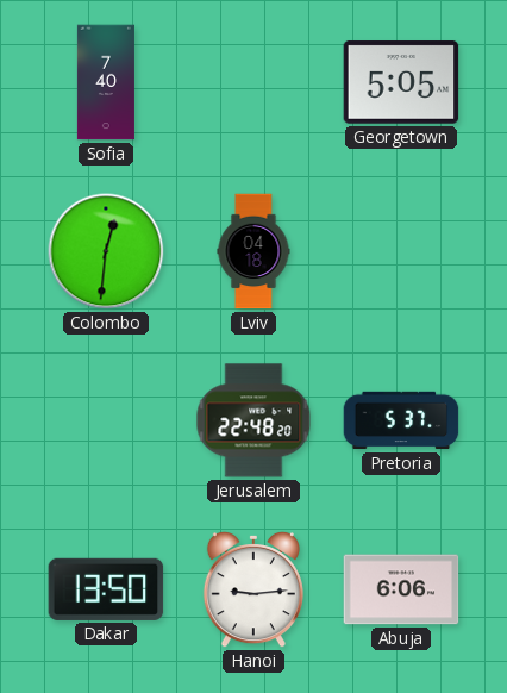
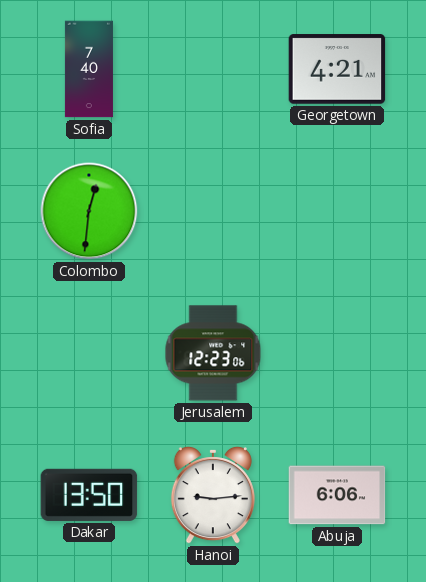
Georgetown: 5:05 -> 4:21 (337, 69)
Lviv: 04:18 -> none (253, 251)
Jerusalem: 22:48 -> 12:23 (213, 353)
Pretoria: 5:37 -> none (401, 420)
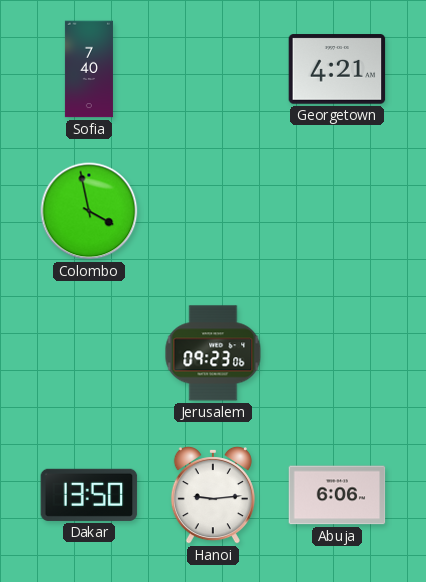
Colombo: 12:31 -> 3:58 (89, 211)
Jerusalem: 12:23 -> 09:23 (213, 353)
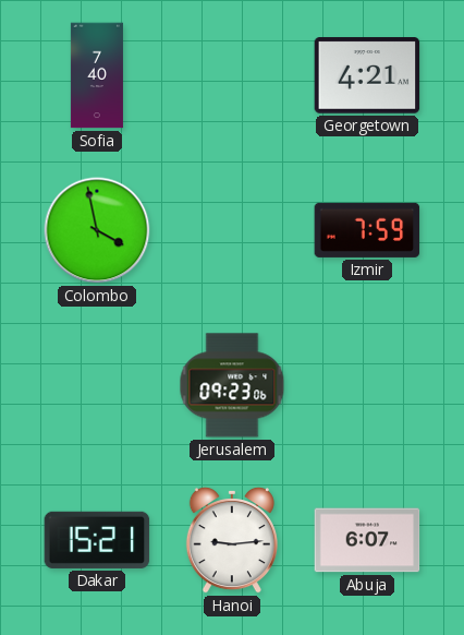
Izmir: none -> 7:59 (367, 230)
Dakar: 13:50 -> 15:21 (97, 540)
Abuja: 6:06 -> 6:07 (367, 540)
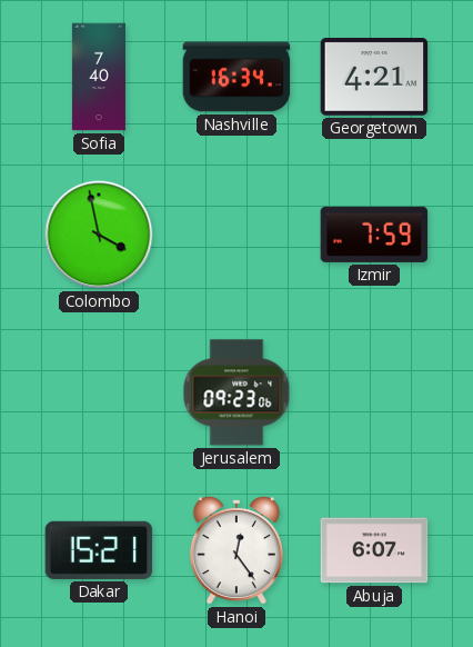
Nashville: none -> 16:34 (236, 77)
Hanoi: 9:14 -> 12:24 (236, 550)
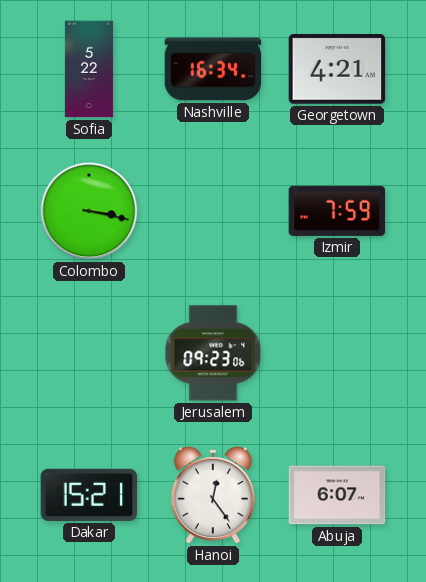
Sofia: 7:40 -> 5:22 (89, 69)
Colombo: 3:58 -> 3:17 (89, 211)
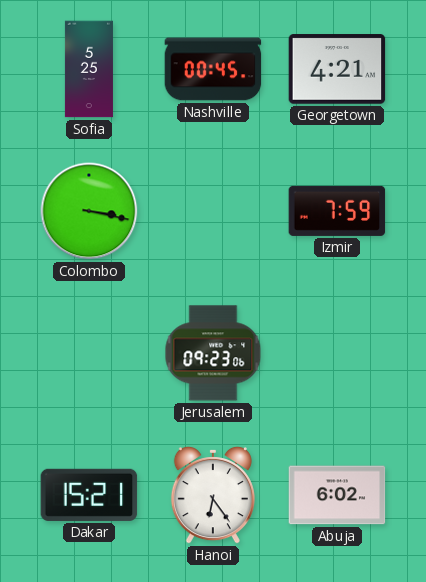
Sofia: 5:22 -> 5:25 (89, 69)
Nashville: 16:34 -> 00:45 (213, 69)
Hanoi: 12:24 -> 6:24 (213, 495)
Abuja: 6:07 -> 6:02 (337, 495)
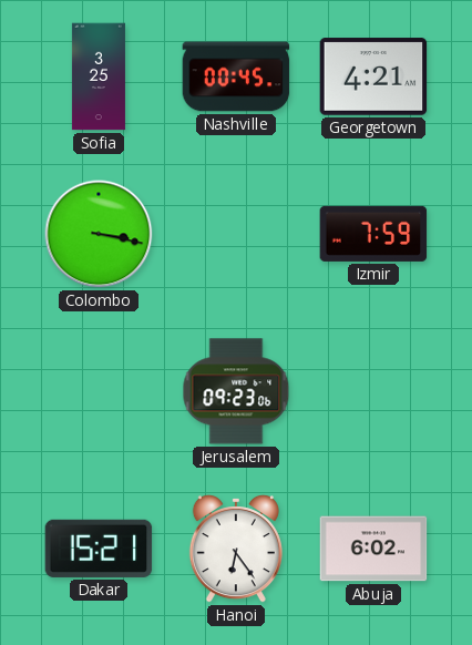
Sofia: 5:25 -> 3:25 (99, 76)
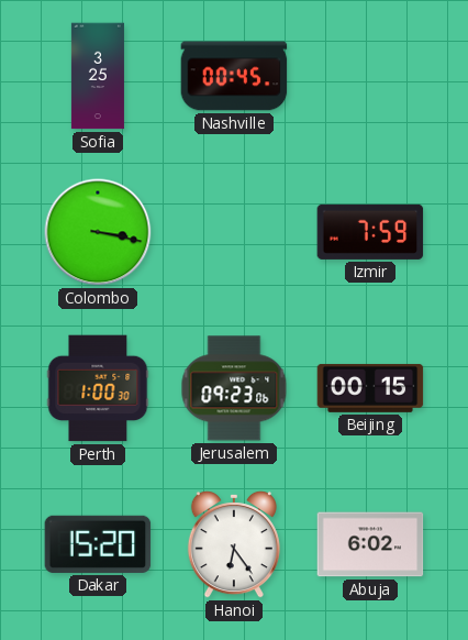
Georgetown: 4:21 -> none (373, 76)
Perth: none -> 1:00 (98, 388)
Beijing: none -> 00:15 (370, 388)
Dakar: 15:21 -> 15:20 (98, 544)
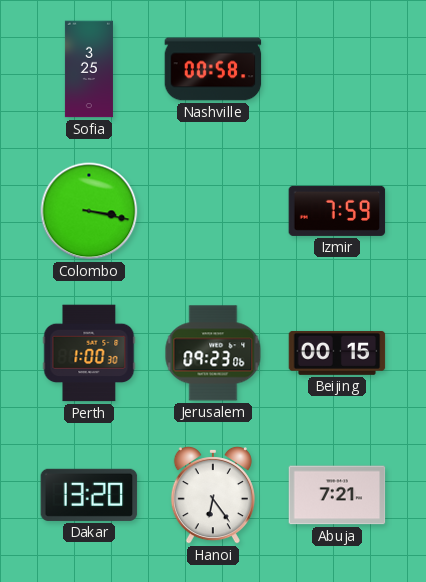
Nashville: 00:45 -> 00:58 (213, 69)
Dakar: 15:20 -> 13:20 (89, 495)
Abuja: 6:02 -> 7:21 (337, 495)
